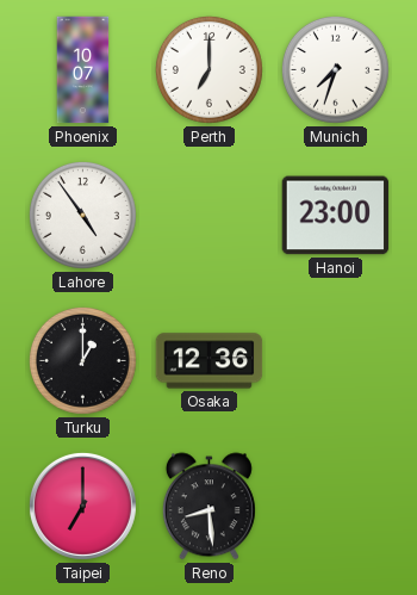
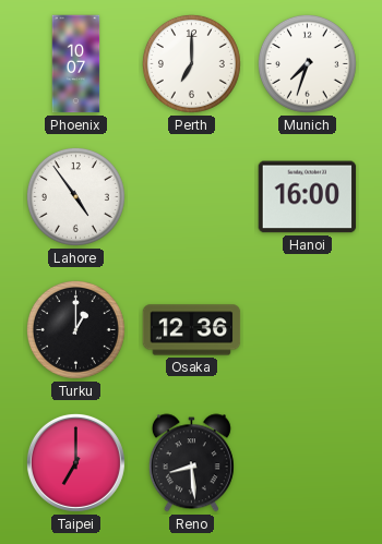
Hanoi: 23:00 -> 16:00 (308, 197)
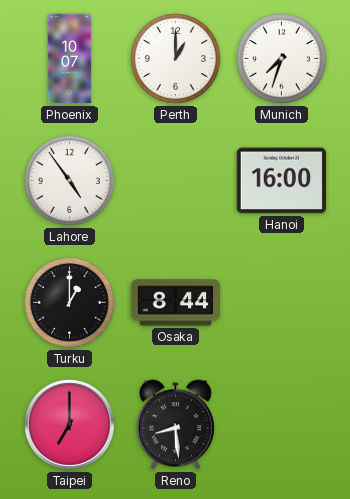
Perth: 7:00 -> 1:00 (175, 58)
Osaka: 12:36 -> 8:44 (176, 303)
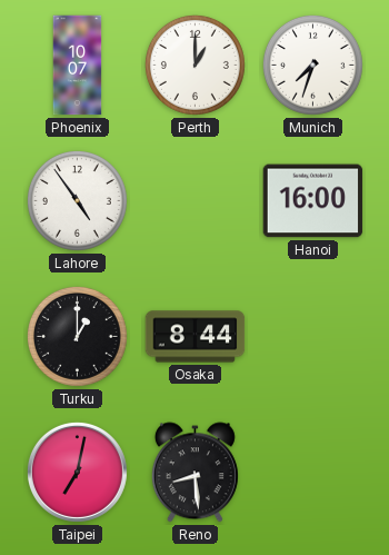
Taipei: 7:00 -> 7:02 (77, 472)
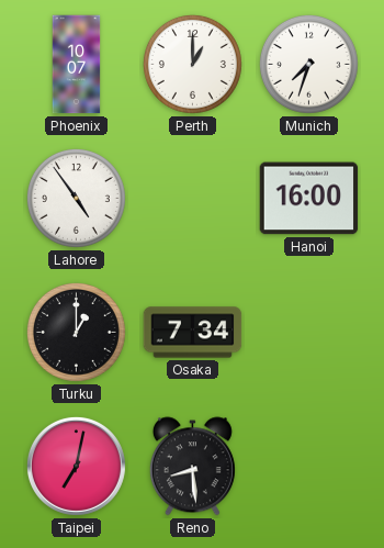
Osaka: 8:44 -> 7:34 (193, 333)
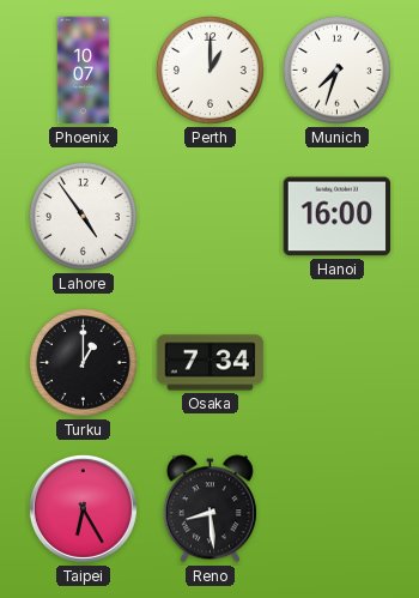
Taipei: 7:02 -> 6:25 (83, 508)
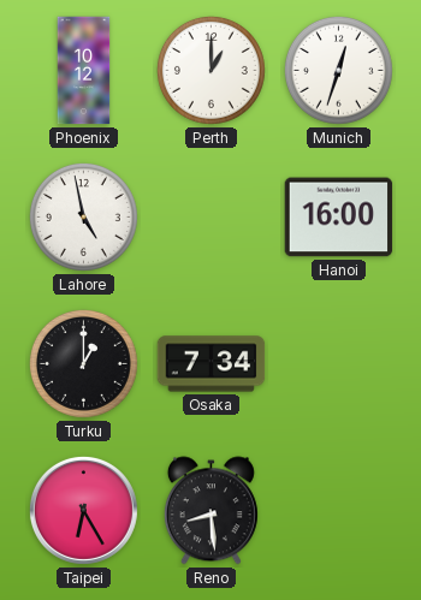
Phoenix: 10:07 -> 10:12 (84, 71)
Munich: 7:33 -> 12:33 (338, 70)
Lahore: 4:54 -> 4:58 (83, 216)
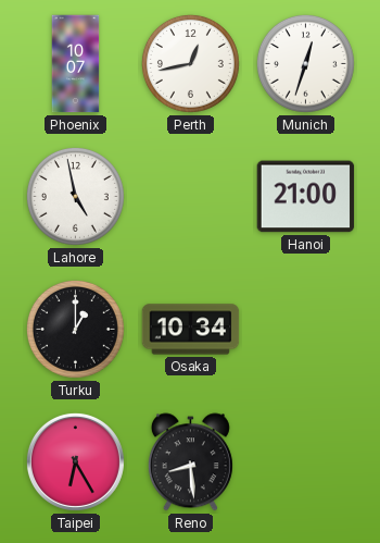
Phoenix: 10:12 -> 10:07 (76, 64)
Perth: 1:00 -> 12:43 (190, 63)
Hanoi: 16:00 -> 21:00 (306, 197)
Osaka: 7:34 -> 10:34 (191, 330)
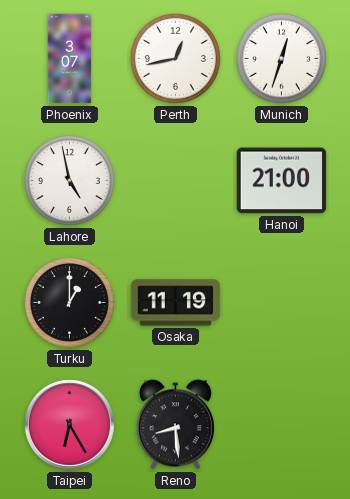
Phoenix: 10:07 -> 3:07 (70, 59)
Osaka: 10:34 -> 11:19 (176, 303)
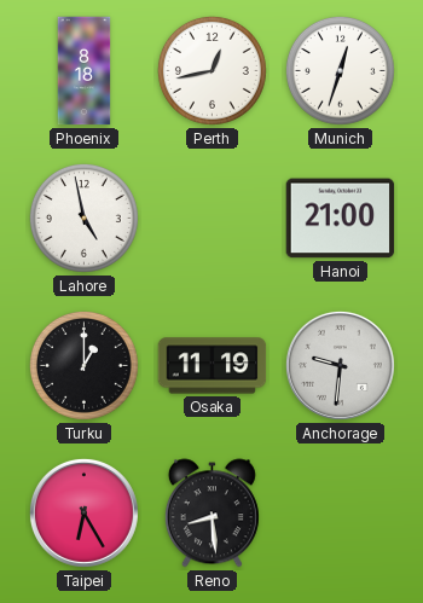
Phoenix: 3:07 -> 8:18 (85, 71)
Anchorage: none -> 9:31 (340, 365)
